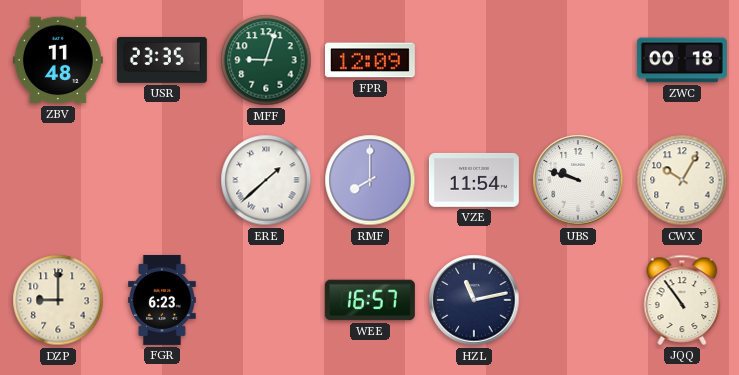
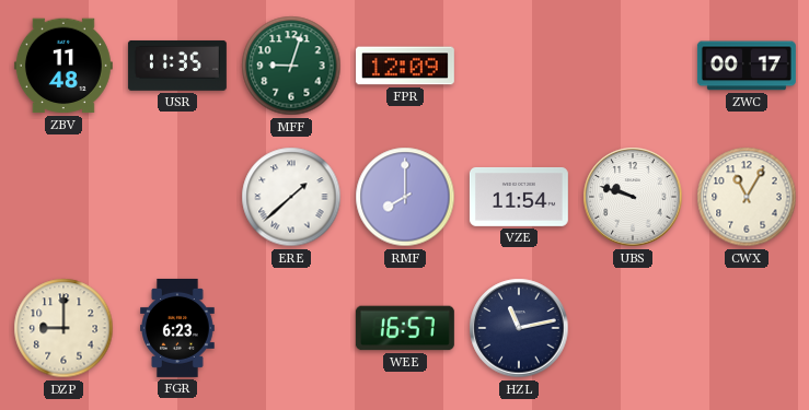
USR: 23:35 -> 11:35 (177, 66)
ZWC: 00:18 -> 00:17 (747, 66)
CWX: 10:05 -> 11:05 (747, 197)
JQQ: 10:54 -> none (682, 300)
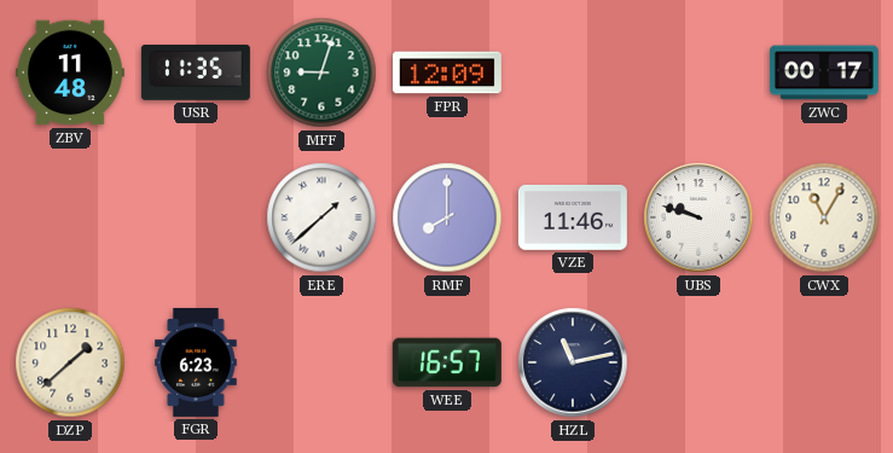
VZE: 11:54 -> 11:46 (573, 217)
DZP: 9:00 -> 1:38 (70, 362)
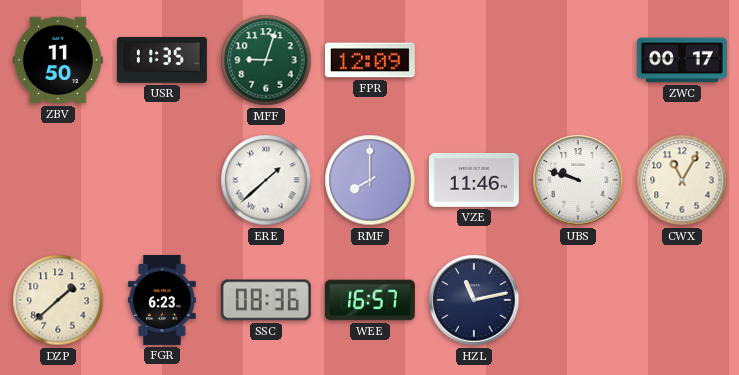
ZBV: 11:48 -> 11:50 (58, 60)
SSC: none -> 08:36 (266, 300)
